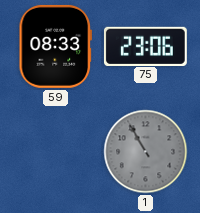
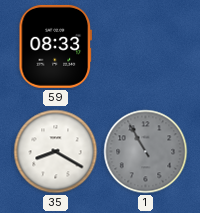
75: 23:06 -> none (145, 46)
35: none -> 8:20 (56, 152)
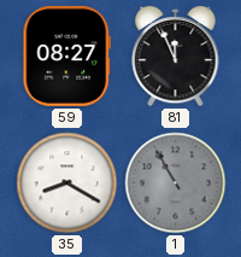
59: 08:33 -> 08:27 (66, 56)
81: none -> 11:56 (176, 57)
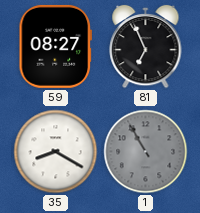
81: 11:56 -> 6:56 (146, 47)
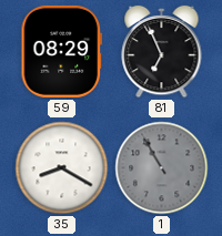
59: 08:27 -> 08:29 (61, 51)
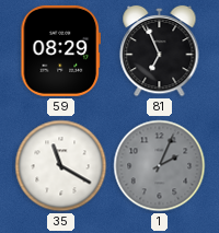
35: 8:20 -> 11:20 (61, 166)
1: 10:55 -> 2:04 (160, 166)
